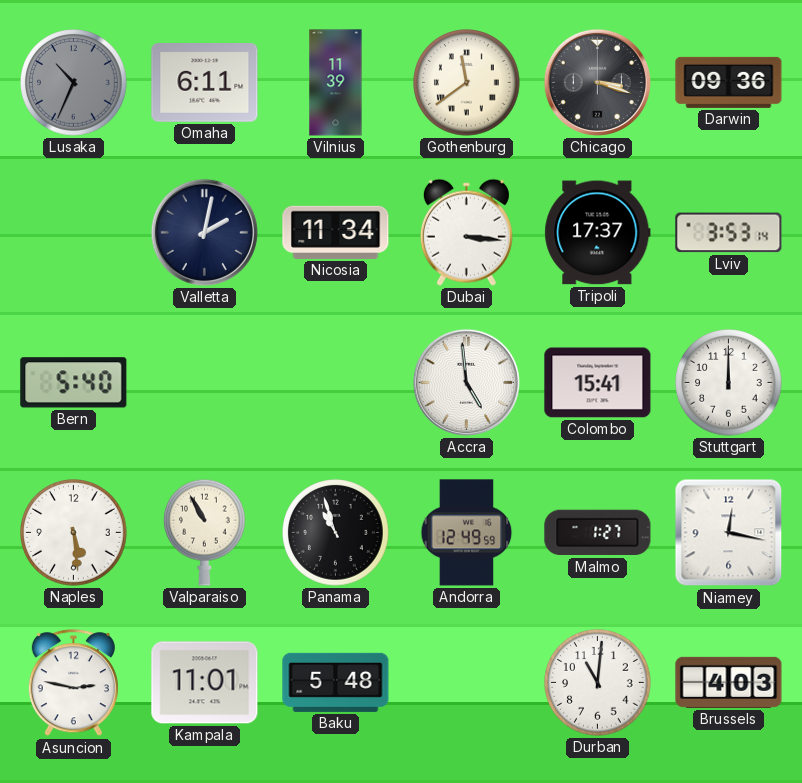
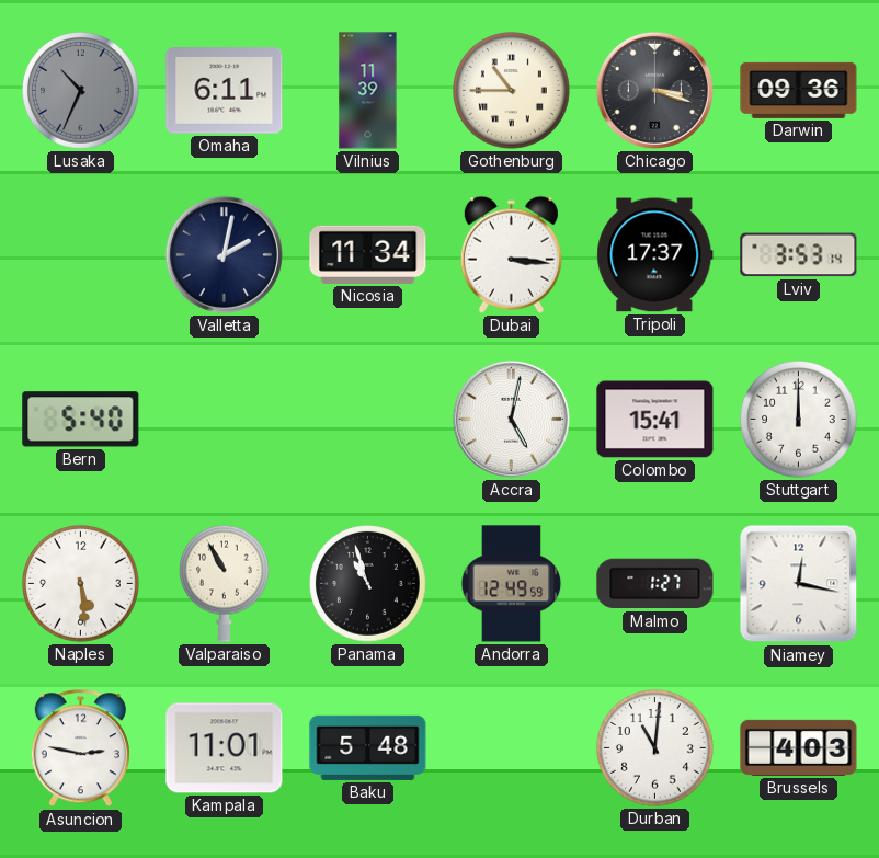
Gothenburg: 11:39 -> 10:45 (512, 91)
Accra: 4:59 -> 5:02 (511, 419)
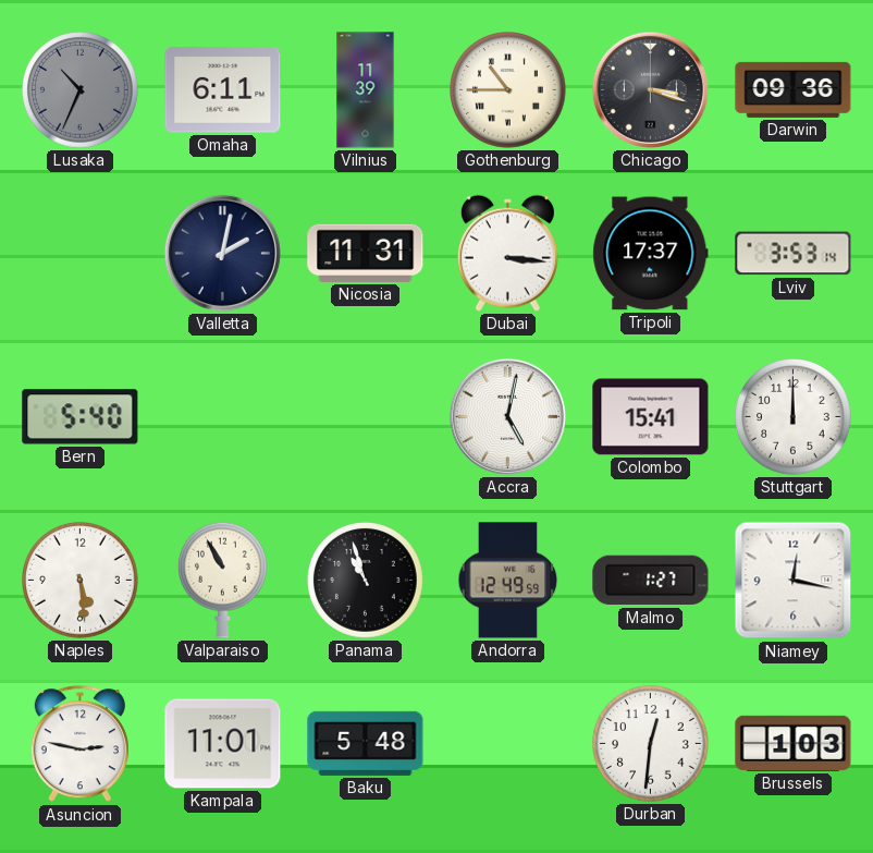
Nicosia: 11:34 -> 11:31 (366, 253)
Durban: 11:01 -> 12:31 (651, 744)
Brussels: 4:03 -> 1:03 (794, 743)
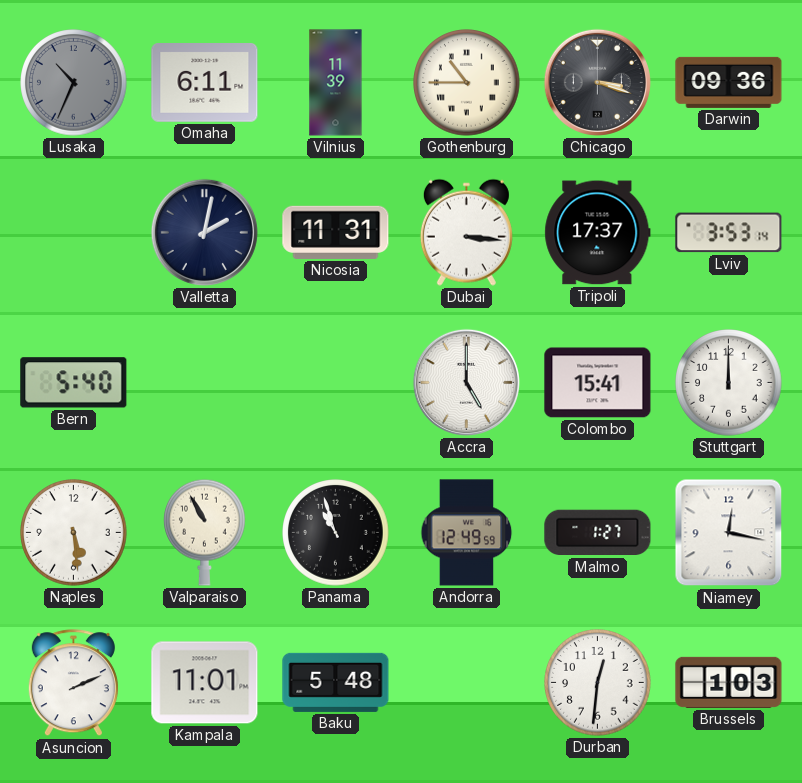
Accra: 5:02 -> 5:00 (466, 382)
Asuncion: 2:47 -> 2:11 (73, 683)
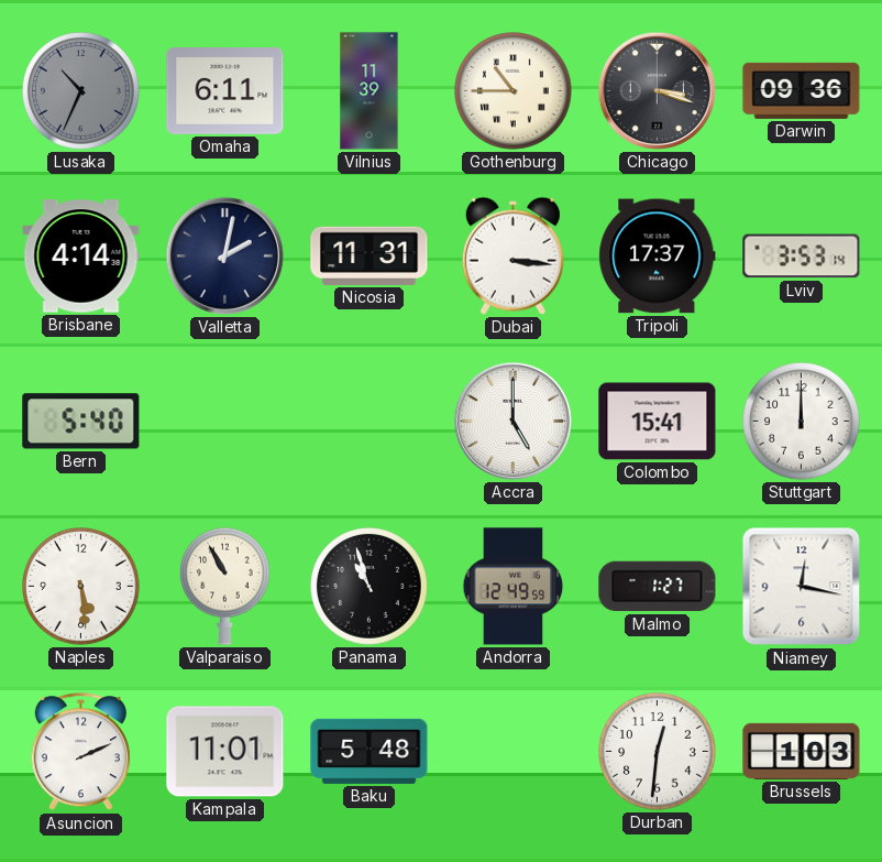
Brisbane: none -> 4:14 (81, 257)
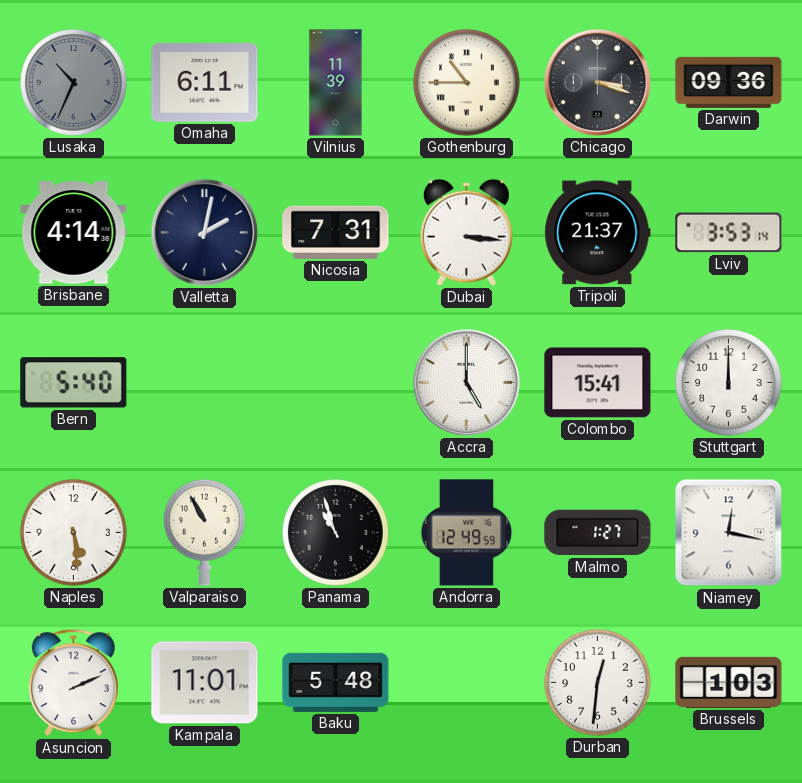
Nicosia: 11:31 -> 7:31 (336, 232)
Tripoli: 17:37 -> 21:37 (598, 233)
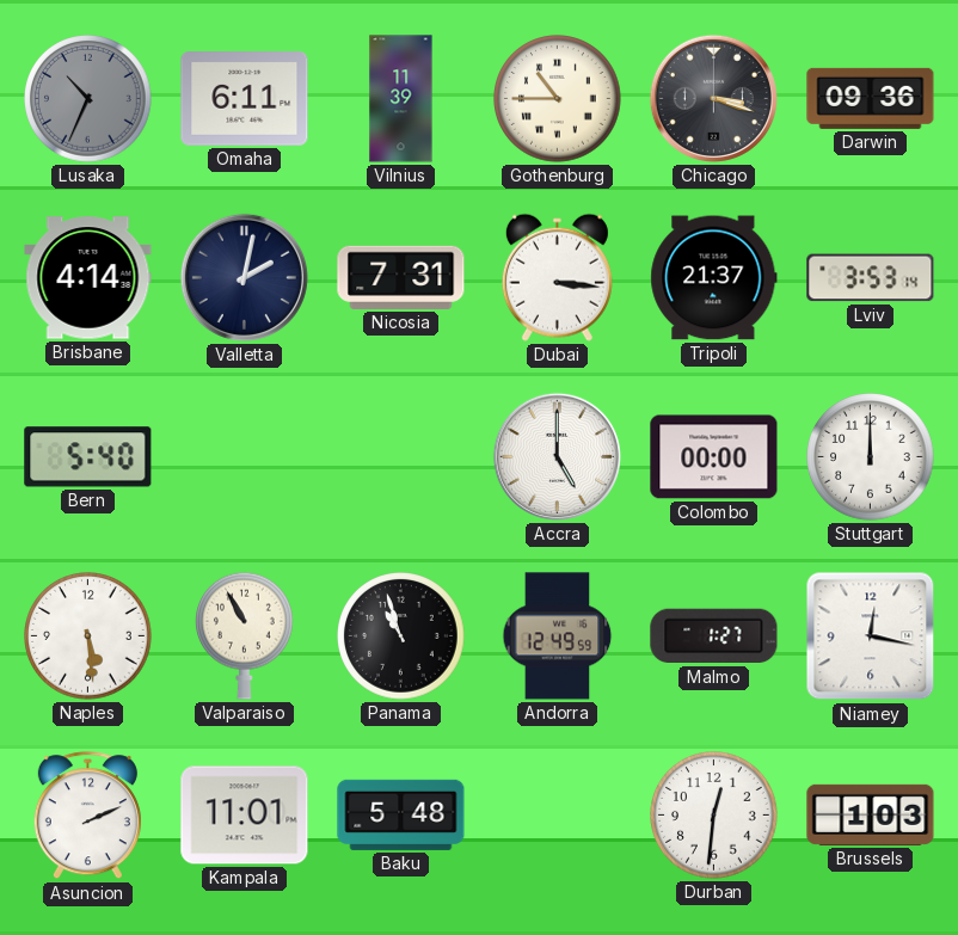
Colombo: 15:41 -> 00:00 (714, 457)
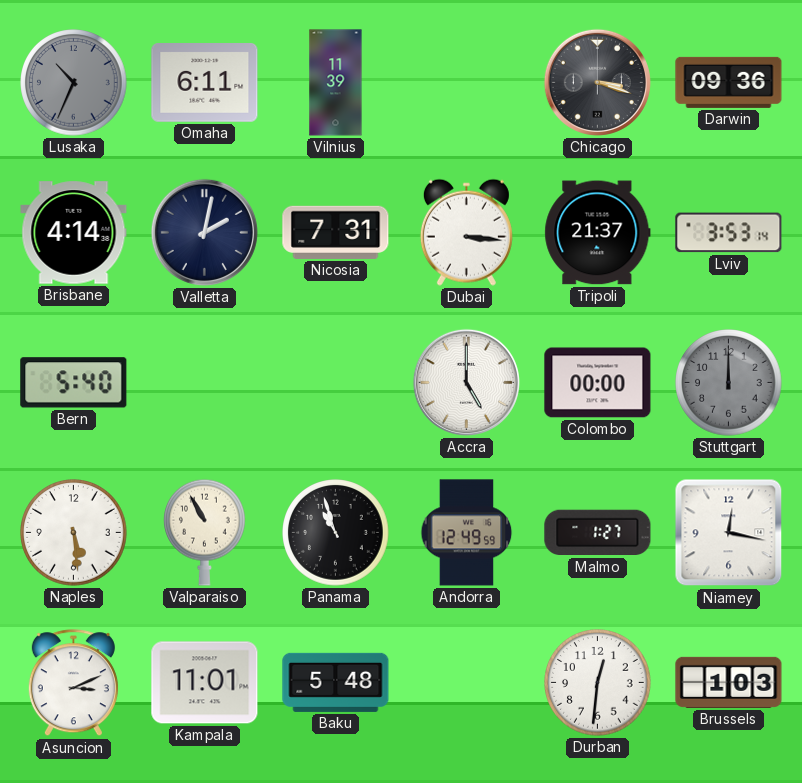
Gothenburg: 10:45 -> none (558, 99)
Stuttgart dial: white -> grey (729, 383)
Asuncion: 2:11 -> 3:11 (73, 683)
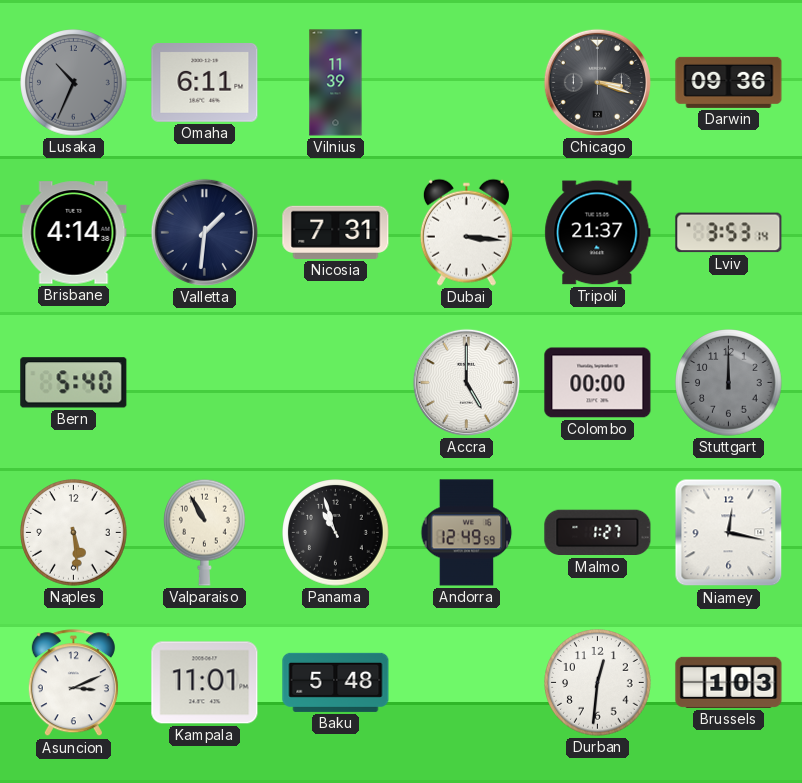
Valletta: 2:02 -> 1:31 (204, 232)
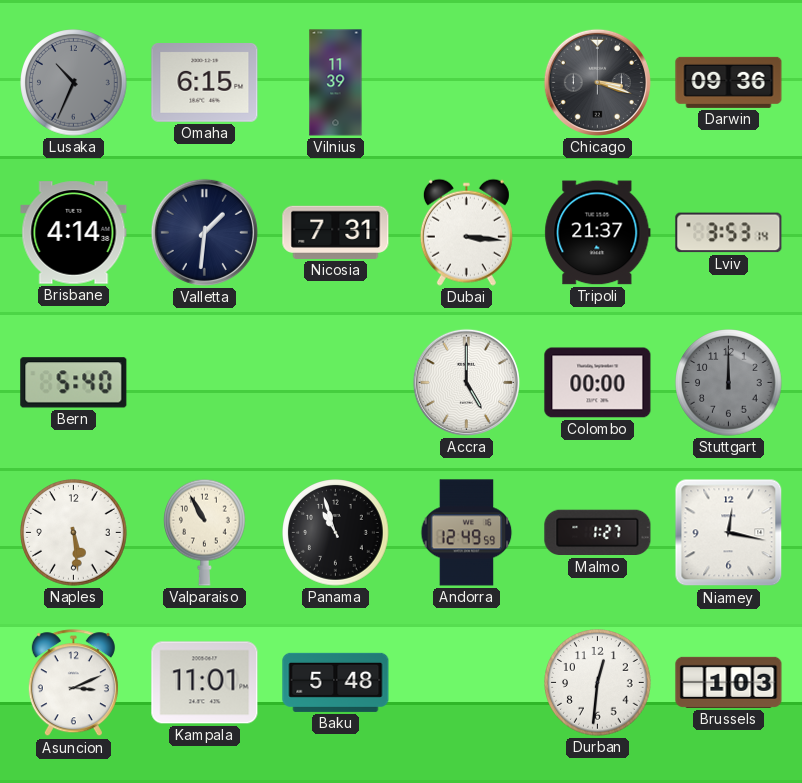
Omaha: 6:11 -> 6:15 (205, 83)
